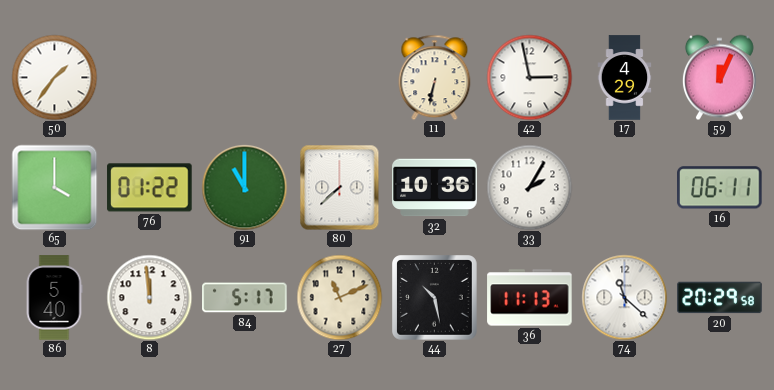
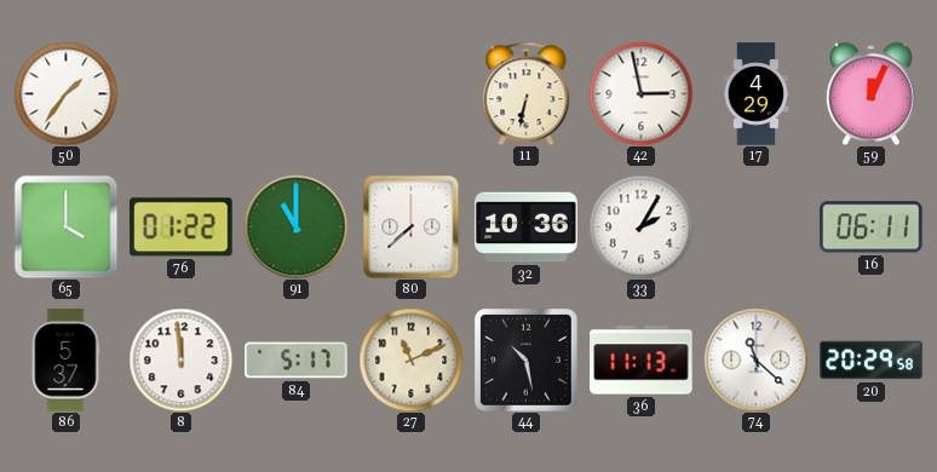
86: 5:40 -> 5:37 (65, 361)
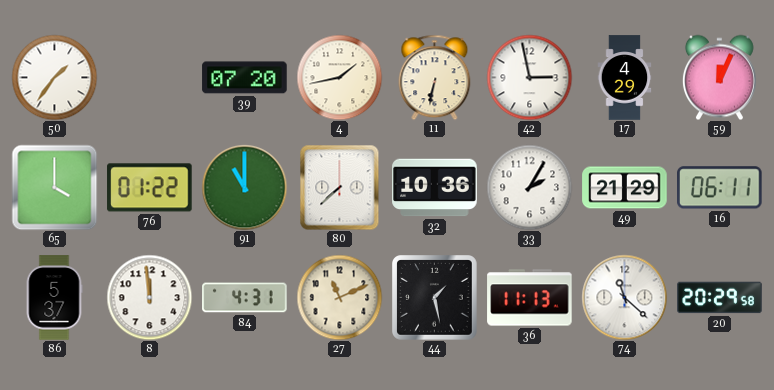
39: none -> 07:20 (245, 78)
4: none -> 1:43 (339, 77)
49: none -> 21:29 (625, 188)
84: 5:17 -> 4:31 (245, 298)
44: 10:28 -> 1:28 (435, 298)
